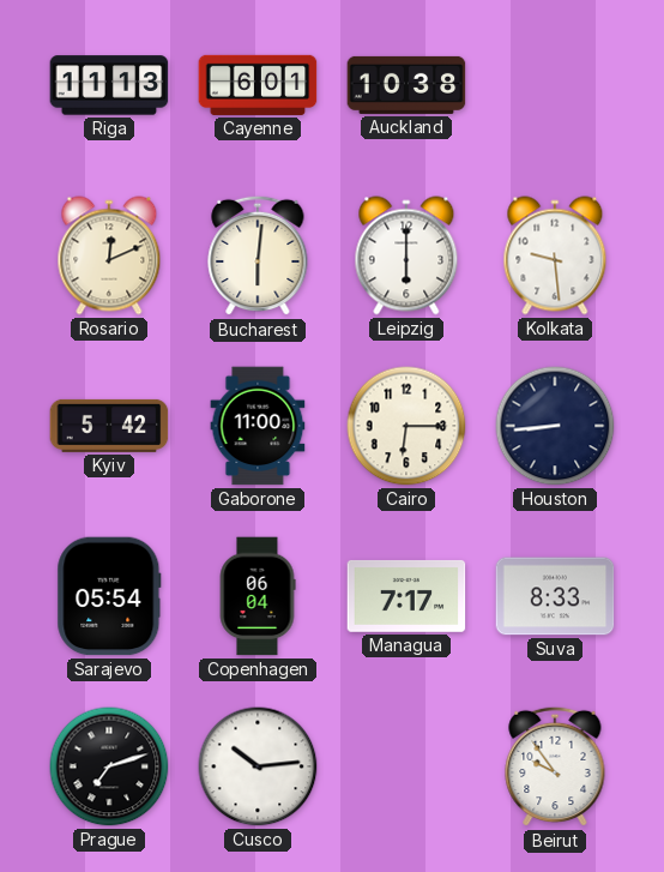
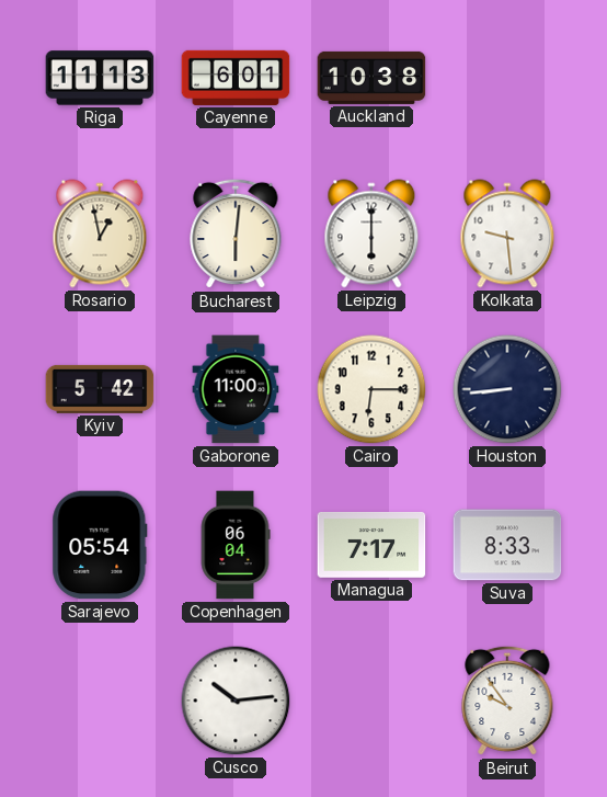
Rosario: 12:11 -> 12:58 (100, 234)
Prague: 7:12 -> none (109, 766)
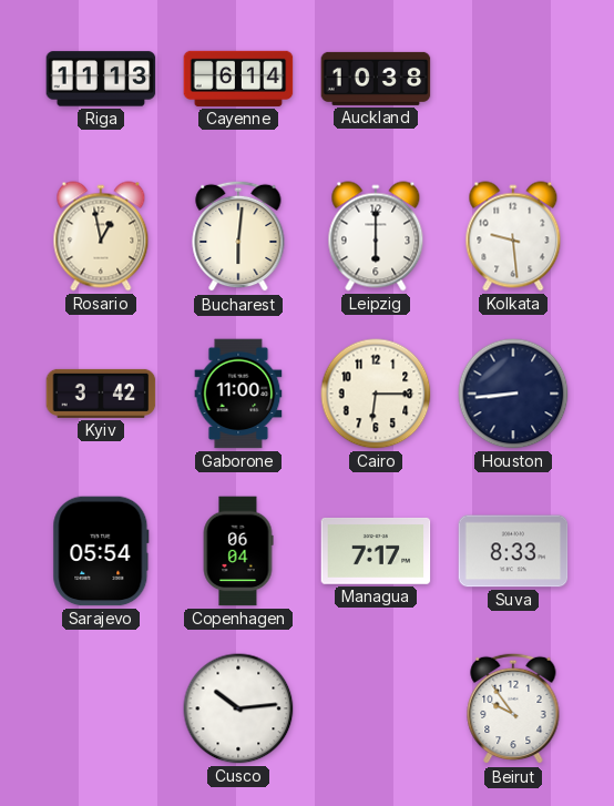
Cayenne: 6:01 -> 6:14 (238, 79)
Kyiv: 5:42 -> 3:42 (101, 394)
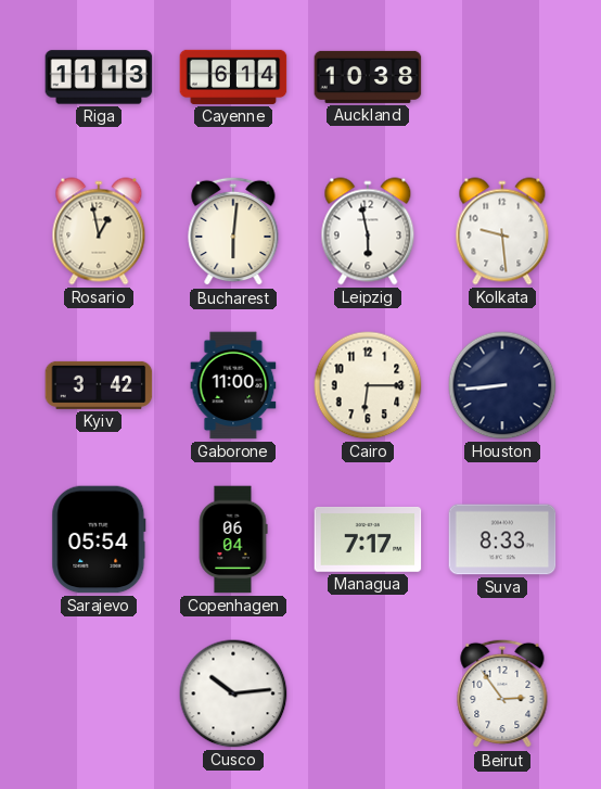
Leipzig: 6:00 -> 5:58 (368, 231)
Beirut: 9:54 -> 2:54 (502, 693)
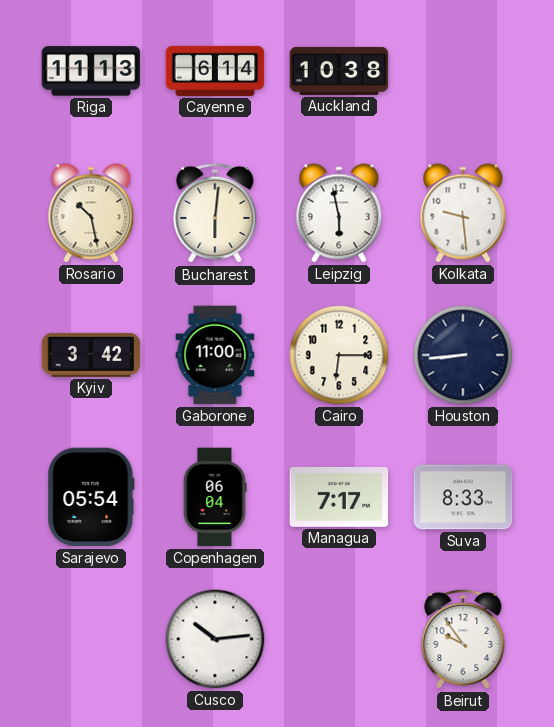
Rosario: 12:58 -> 10:28 (91, 213)
Beirut: 2:54 -> 9:54 (463, 639)
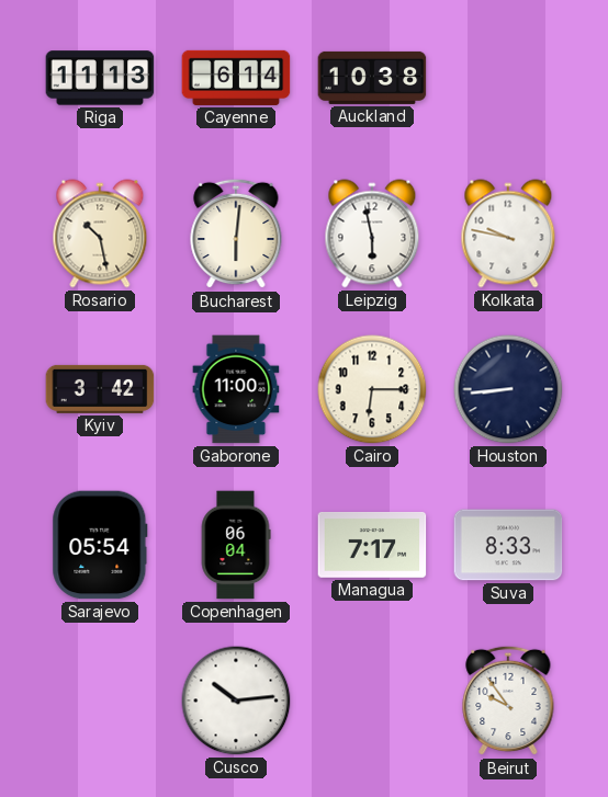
Kolkata: 9:29 -> 9:47 (508, 234)
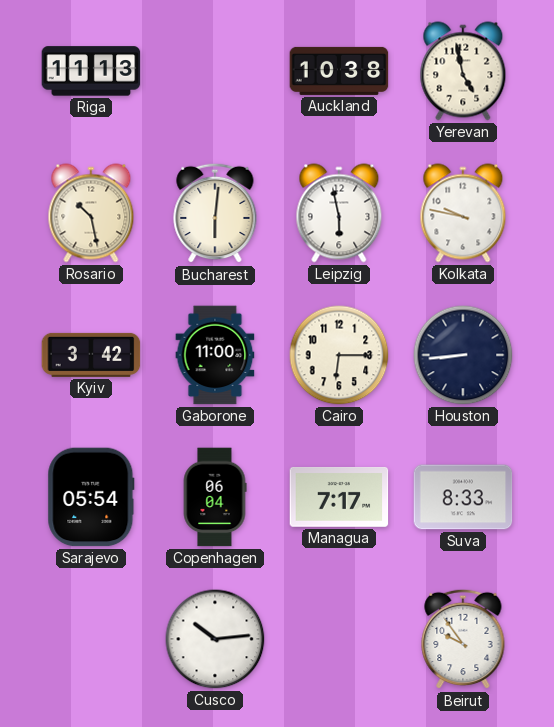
Cayenne: 6:14 -> none (236, 78)
Yerevan: none -> 4:58 (463, 71)
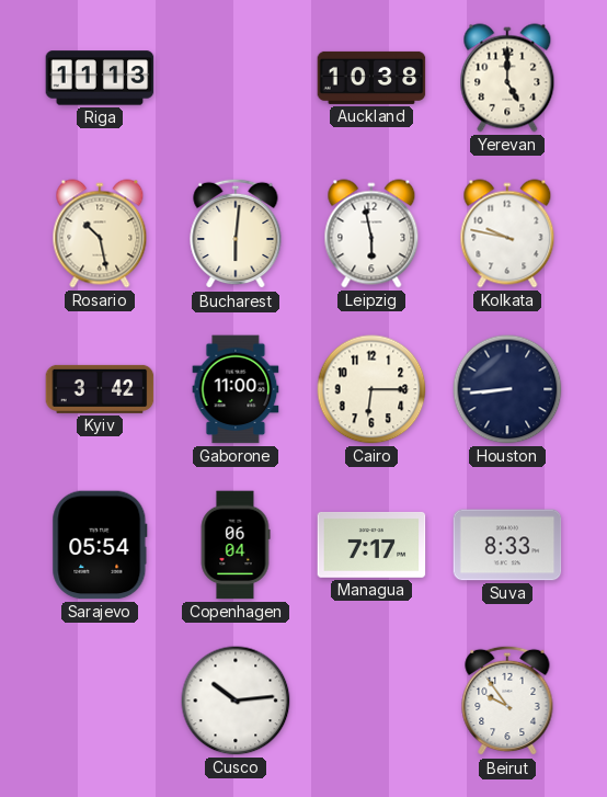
Yerevan: 4:58 -> 5:00 (507, 78)
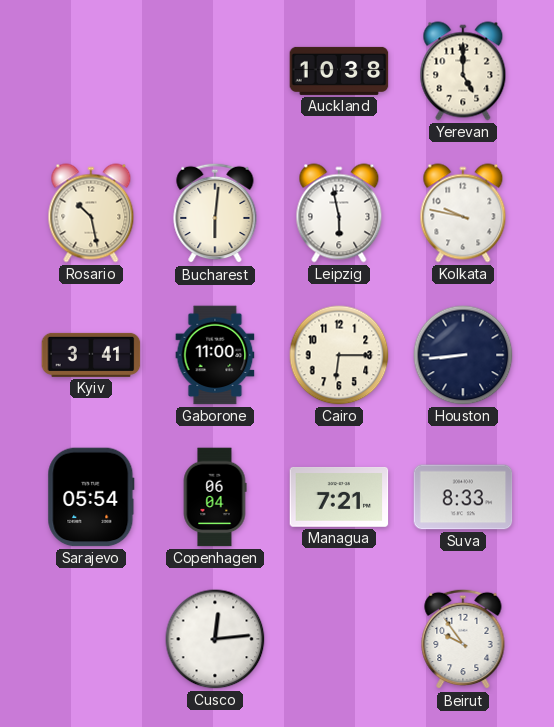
Riga: 11:13 -> none (100, 78)
Kyiv: 3:42 -> 3:41 (91, 355)
Managua: 7:17 -> 7:21 (339, 497)
Cusco: 10:14 -> 12:14 (215, 639)
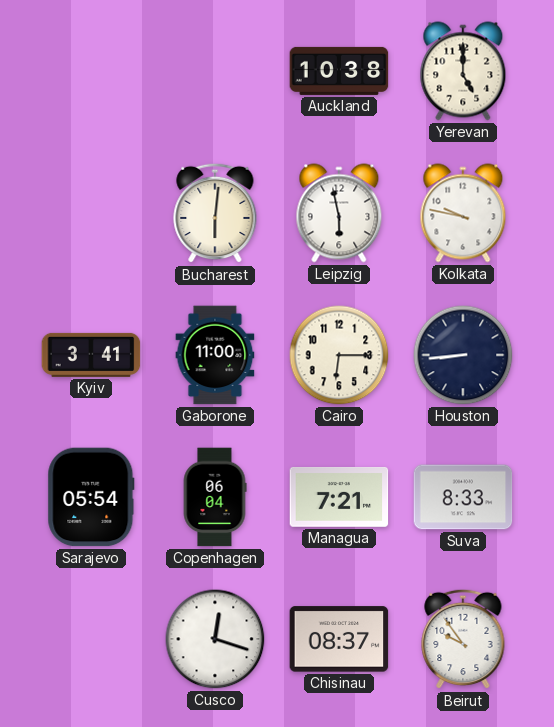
Rosario: 10:28 -> none (91, 213)
Cusco: 12:14 -> 12:18 (215, 639)
Chisinau: none -> 08:37 (339, 639)
